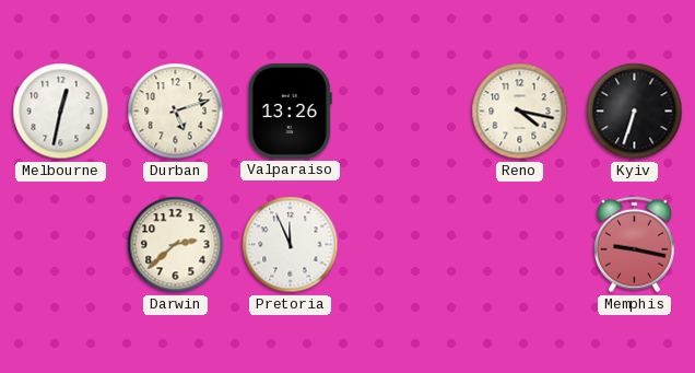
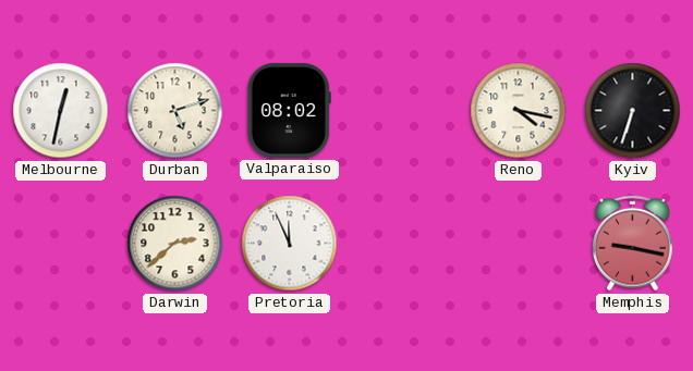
Valparaiso: 13:26 -> 08:02 (289, 110)
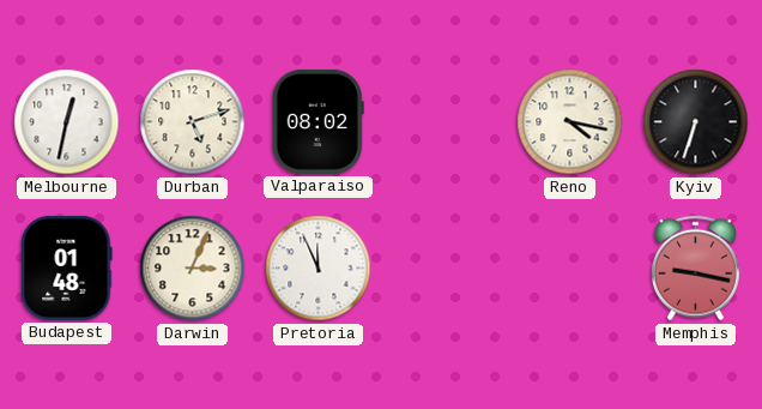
Budapest: none -> 01:48 (67, 267)
Darwin: 2:38 -> 3:04 (193, 269)
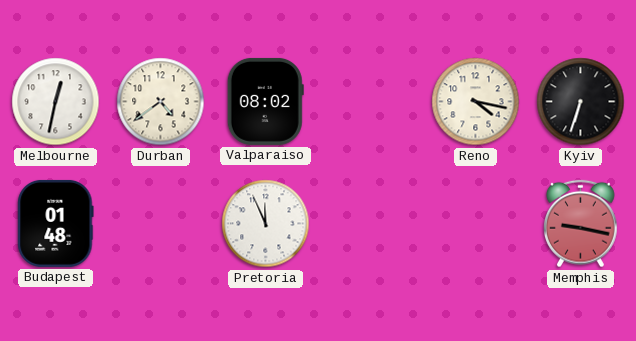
Durban: 5:12 -> 4:39 (161, 102)
Darwin: 3:04 -> none (193, 269)
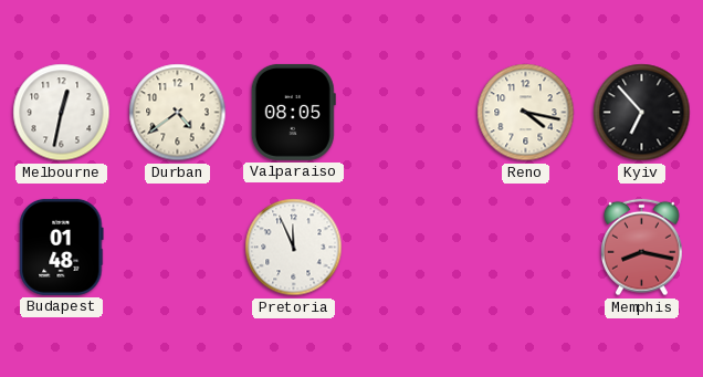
Valparaiso: 08:02 -> 08:05 (293, 112)
Kyiv: 6:33 -> 6:53 (642, 113)
Memphis: 9:17 -> 8:17 (642, 248)
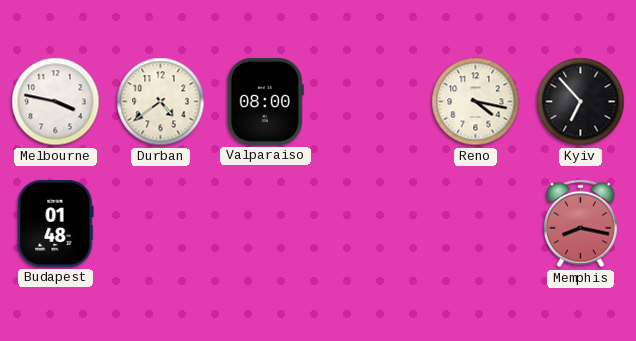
Melbourne: 12:32 -> 3:47 (56, 102)
Valparaiso: 08:05 -> 08:00 (265, 101)
Pretoria: 11:56 -> none (294, 248)
